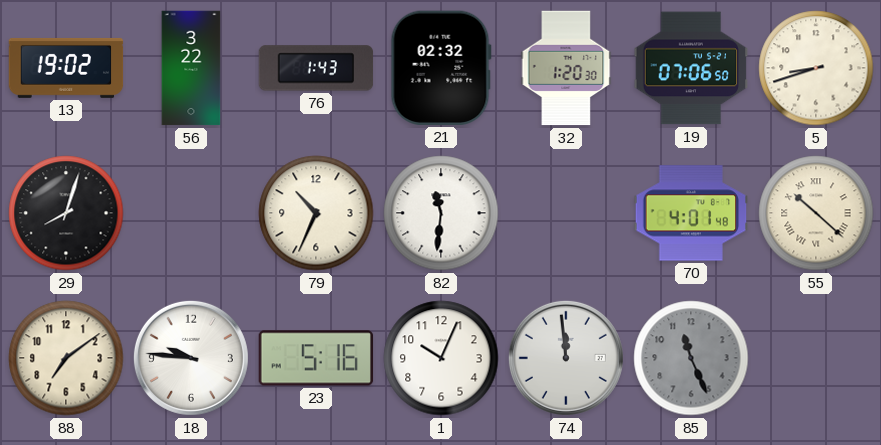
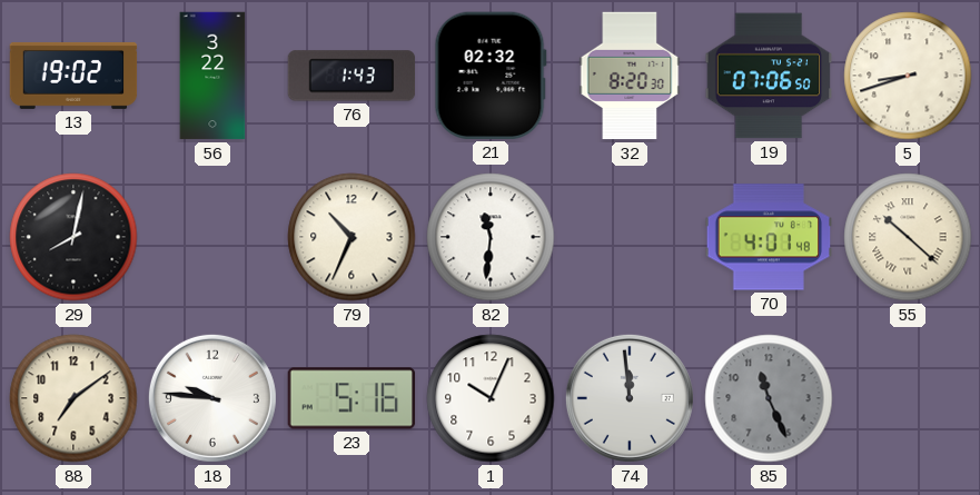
32: 1:20 -> 8:20 (630, 76)
29: 8:03 -> 8:02 (73, 237)
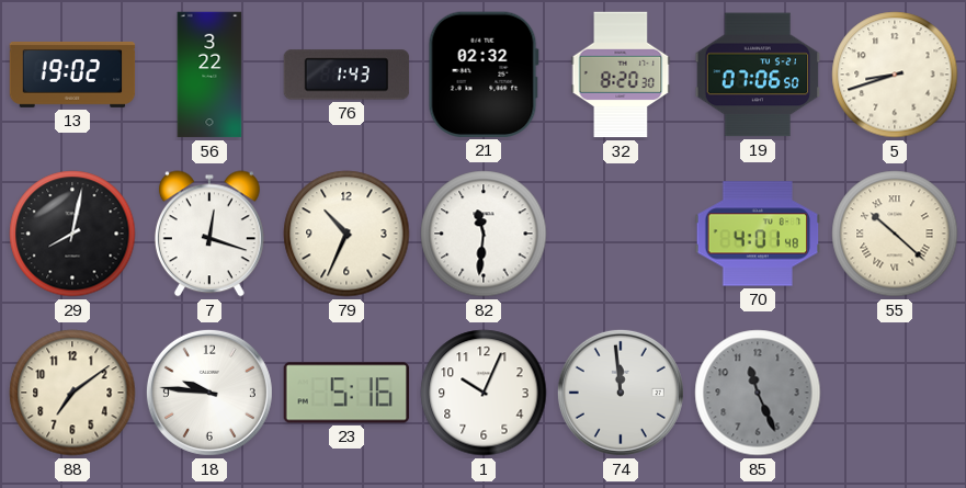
7: none -> 12:18 (209, 234)
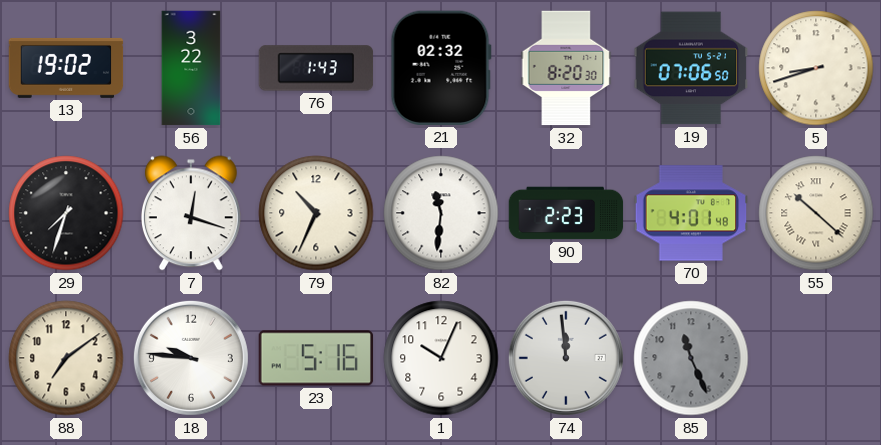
29: 8:02 -> 7:33 (66, 213)
90: none -> 2:23 (566, 213)
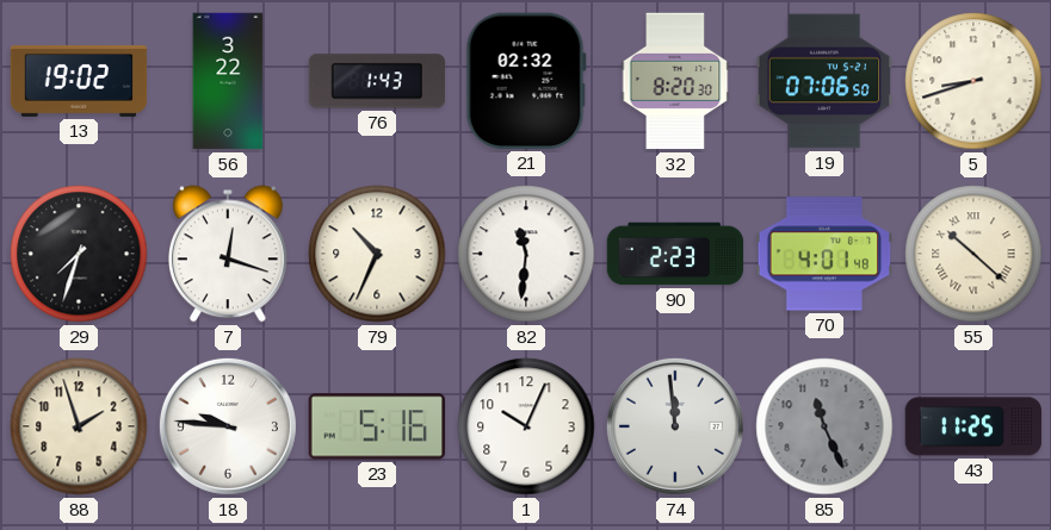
88: 7:09 -> 1:57 (79, 426)
43: none -> 11:25 (973, 426)
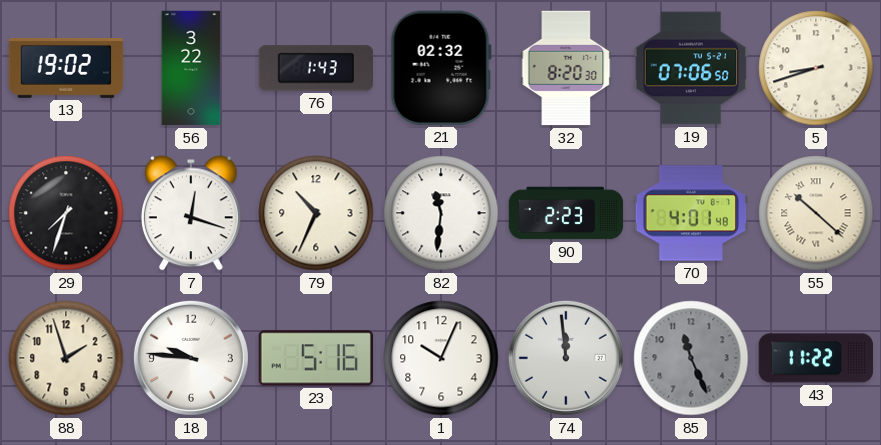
43: 11:25 -> 11:22 (816, 358)
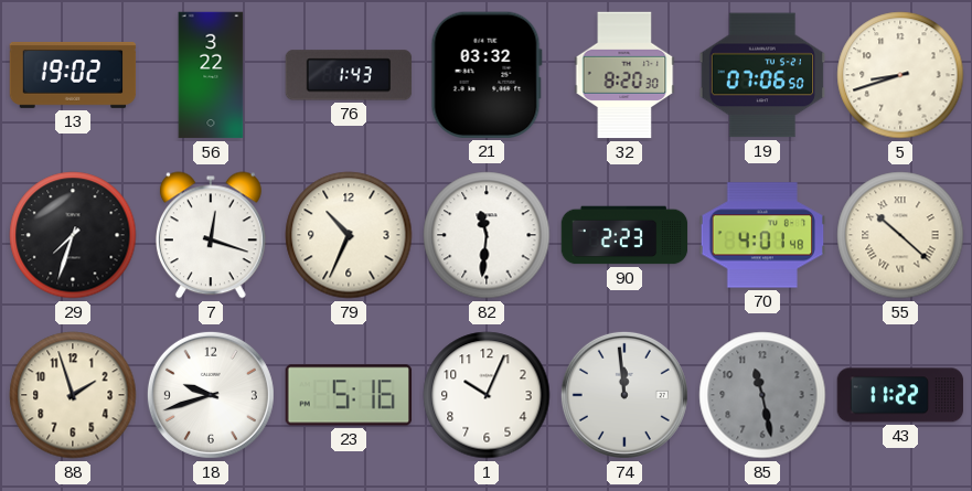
21: 02:32 -> 03:32 (487, 75)
18: 9:46 -> 9:42 (211, 395)
85: 11:26 -> 11:28 (762, 395)
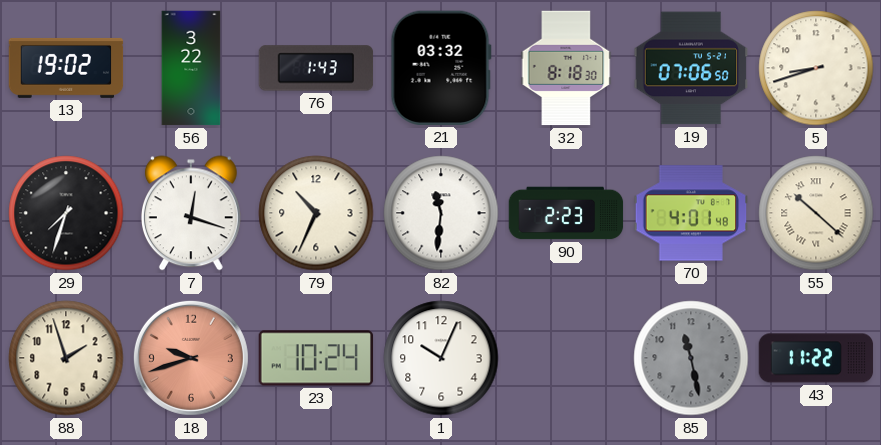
32: 8:20 -> 8:18 (566, 68)
18 dial: white -> salmon (191, 358)
23: 5:16 -> 10:24 (316, 358)
74: 11:59 -> none (624, 395)
